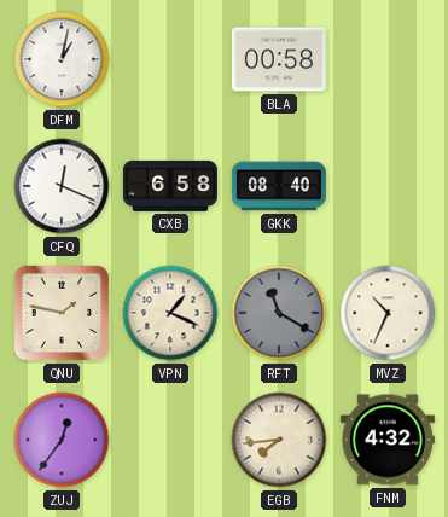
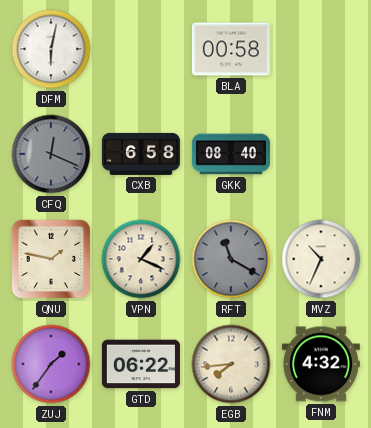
DFM: 1:02 -> 6:02 (51, 49)
CFQ dial: white -> grey (51, 154)
ZUJ: 12:36 -> 1:36 (51, 364)
GTD: none -> 06:22 (141, 364)
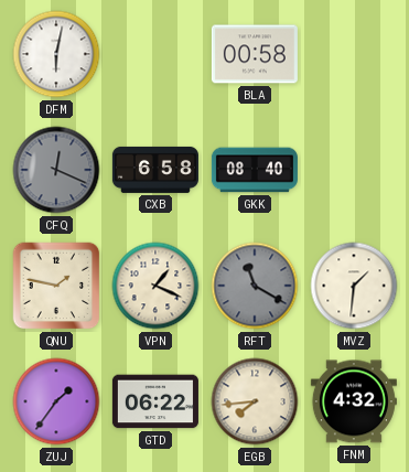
MVZ: 10:34 -> 1:31 (354, 286)
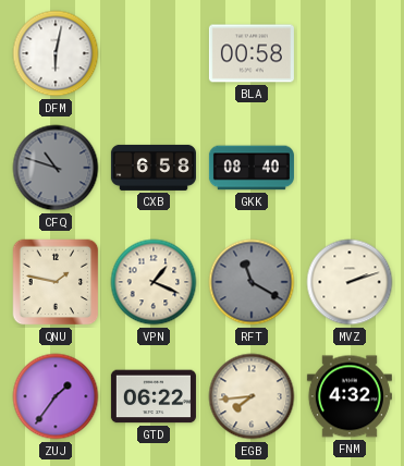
CFQ: 12:19 -> 10:48 (56, 168)
MVZ: 1:31 -> 2:12 (350, 282)
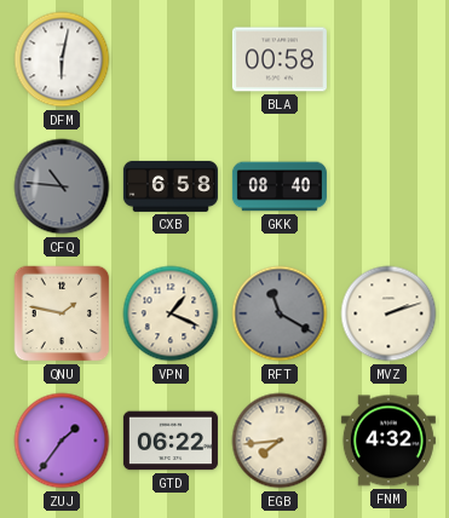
CFQ: 10:48 -> 10:46 (62, 186)
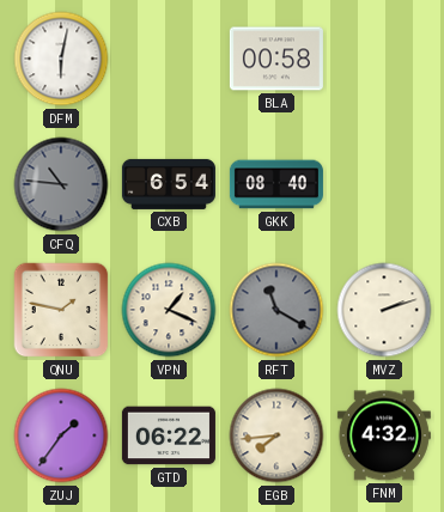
CXB: 6:58 -> 6:54 (169, 184)
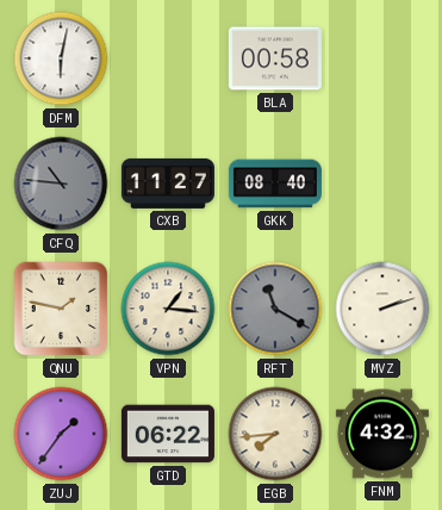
CXB: 6:54 -> 11:27 (168, 184)
VPN: 1:19 -> 1:16 (168, 309)
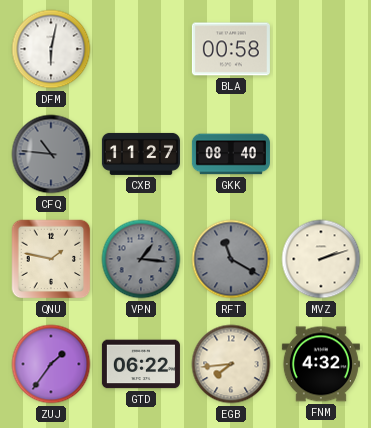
VPN dial: cream -> grey (141, 259)
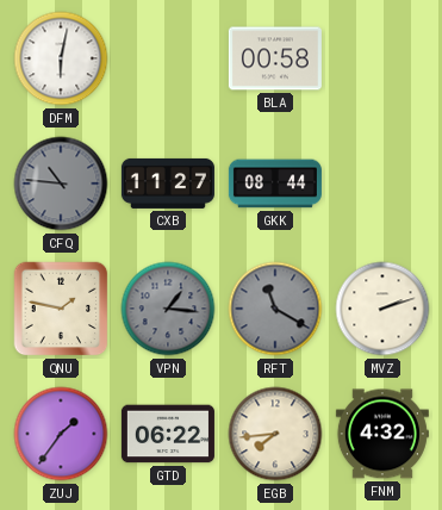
GKK: 08:40 -> 08:44 (275, 184)
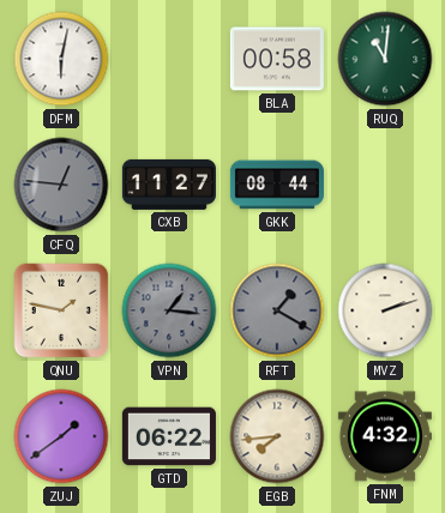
RUQ: none -> 11:01 (385, 59)
CFQ: 10:46 -> 12:46 (61, 185)
RFT: 11:20 -> 1:20 (277, 310)
ZUJ: 1:36 -> 1:39 (61, 436)
